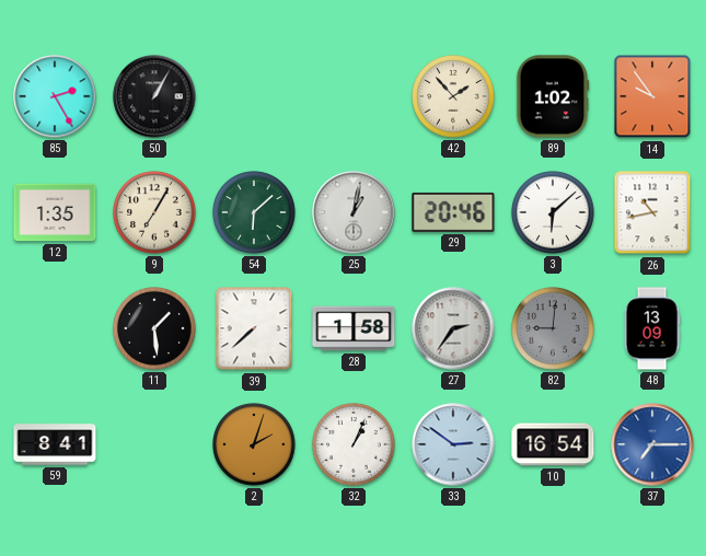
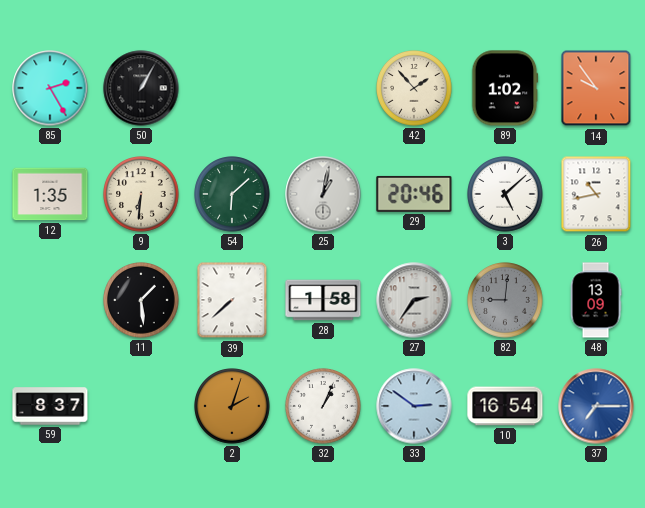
9: 7:05 -> 6:31 (141, 194)
3: 6:08 -> 5:08 (505, 194)
59: 8:41 -> 8:37 (50, 406)
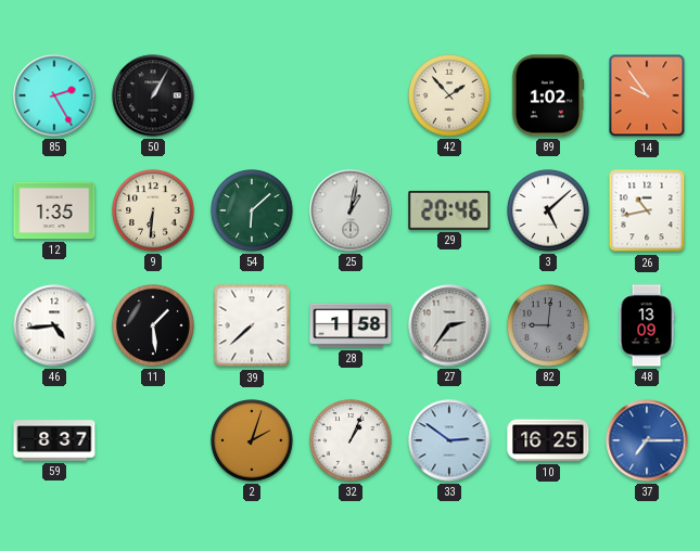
46: none -> 4:44 (54, 325)
10: 16:54 -> 16:25 (548, 440)
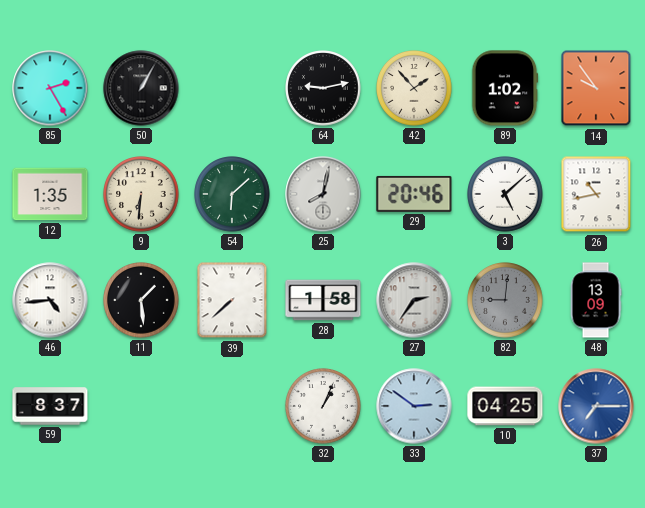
64: none -> 9:13 (323, 88)
25: 1:02 -> 8:02 (323, 194)
2: 2:03 -> none (252, 440)
10: 16:25 -> 04:25 (505, 406)
